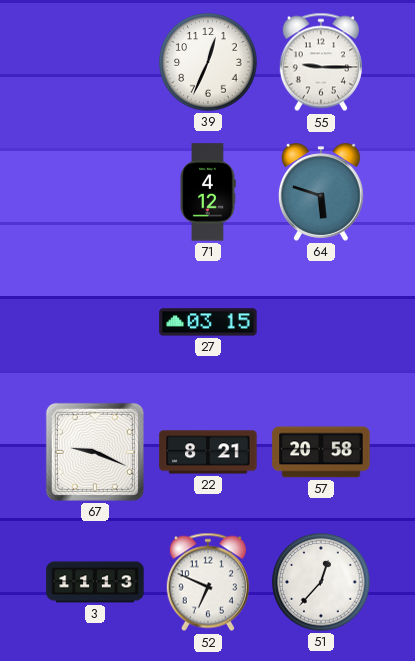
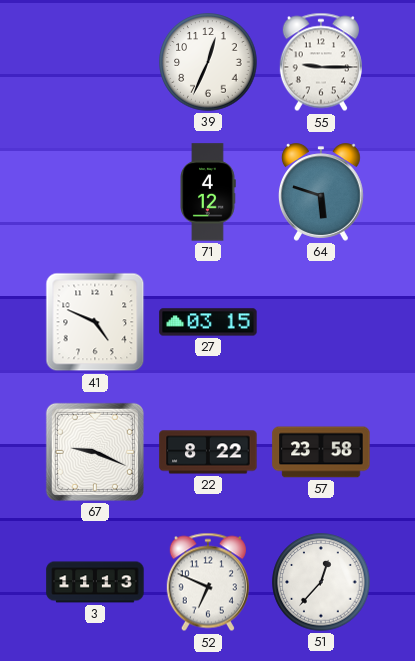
41: none -> 4:49 (95, 322)
22: 8:21 -> 8:22 (208, 452)
57: 20:58 -> 23:58 (321, 452)
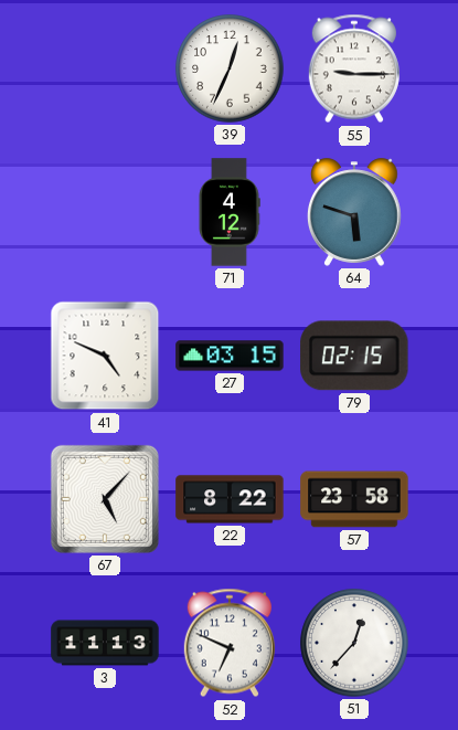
79: none -> 02:15 (354, 356)
67: 9:19 -> 5:07 (105, 499)
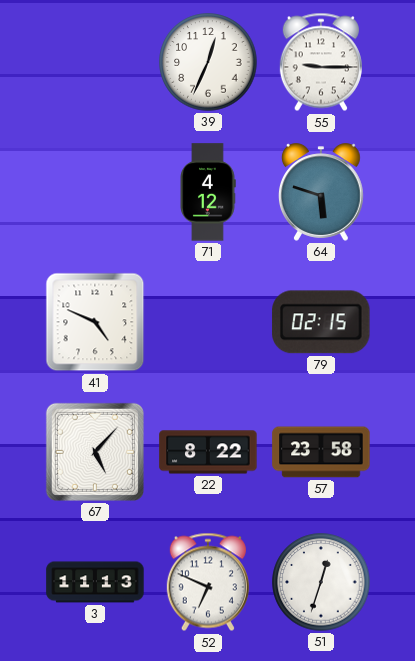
27: 03:15 -> none (230, 356)
51: 12:37 -> 12:33 (321, 582)
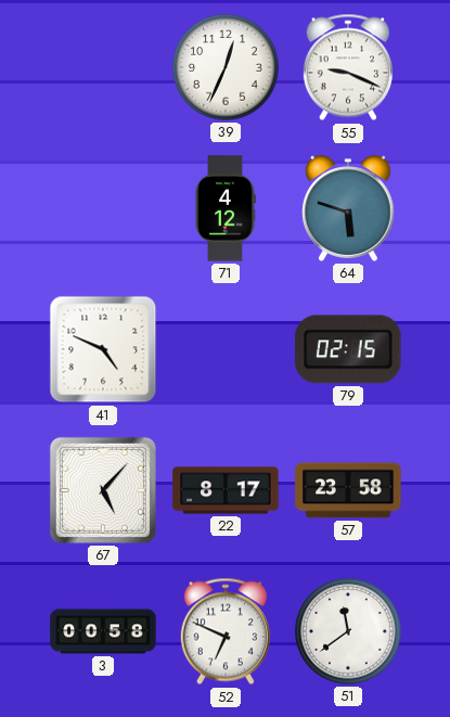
55: 9:15 -> 9:19 (348, 67)
22: 8:22 -> 8:17 (226, 490)
3: 11:13 -> 00:58 (103, 631)
51: 12:33 -> 11:39 (348, 631)
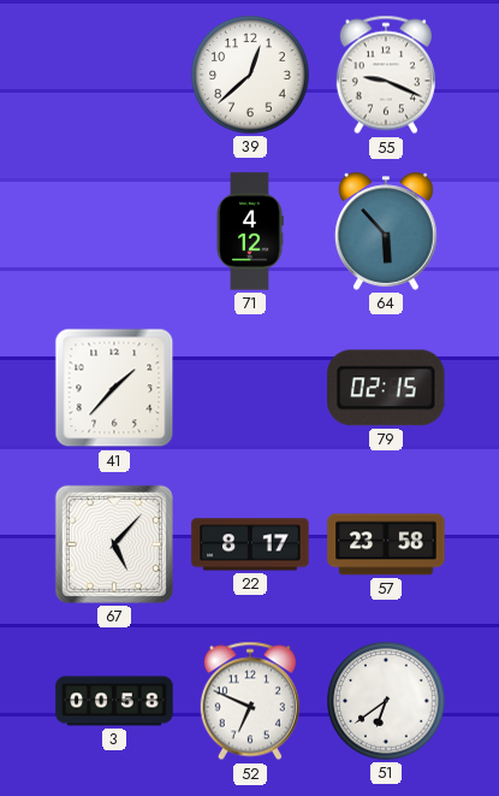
39: 12:34 -> 12:38 (250, 75)
64: 5:48 -> 5:53 (386, 231)
41: 4:49 -> 1:37 (114, 388)
51: 11:39 -> 6:39 (386, 701)
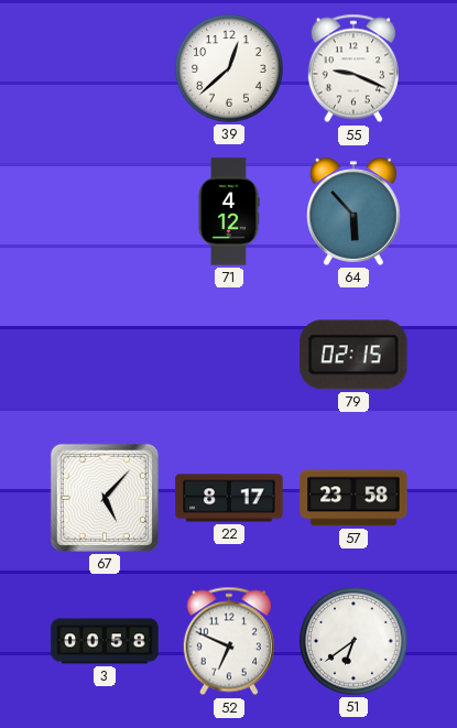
41: 1:37 -> none (114, 388)
